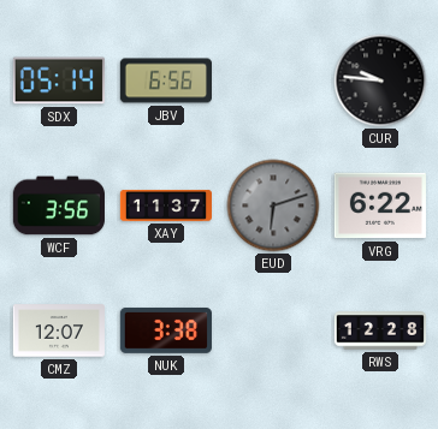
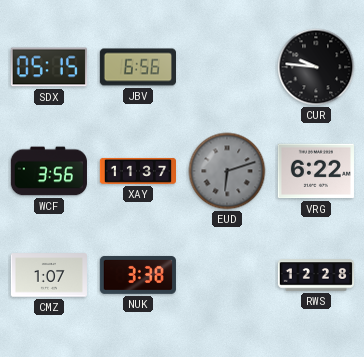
SDX: 05:14 -> 05:15 (49, 67)
CMZ: 12:07 -> 1:07 (49, 275)
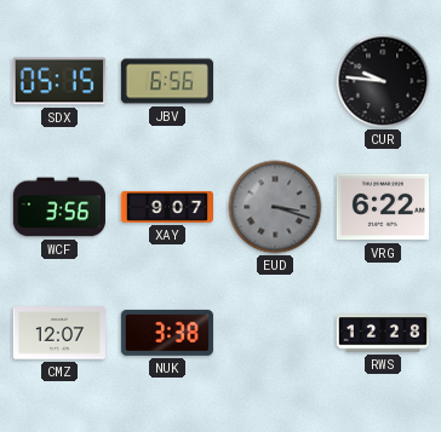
XAY: 11:37 -> 9:07 (166, 207)
EUD: 6:12 -> 3:18 (275, 207)
CMZ: 1:07 -> 12:07 (59, 333)
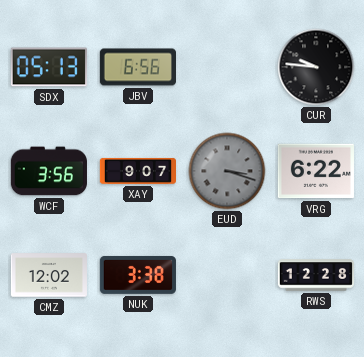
SDX: 05:15 -> 05:13 (49, 67)
CMZ: 12:07 -> 12:02 (49, 275)
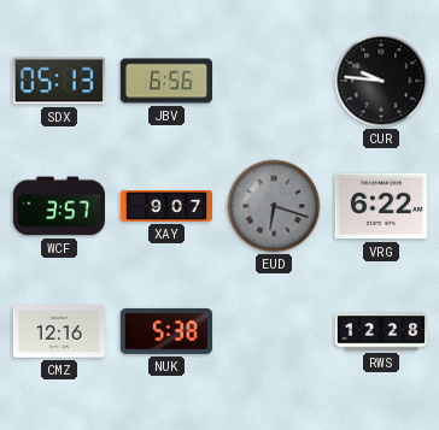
WCF: 3:56 -> 3:57 (59, 206)
EUD: 3:18 -> 6:18 (274, 206)
CMZ: 12:02 -> 12:16 (59, 331)
NUK: 3:38 -> 5:38 (166, 331)
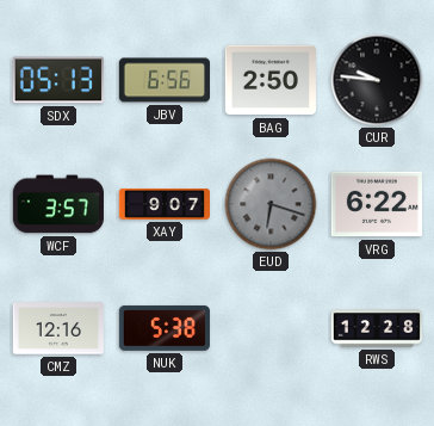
BAG: none -> 2:50 (271, 80)
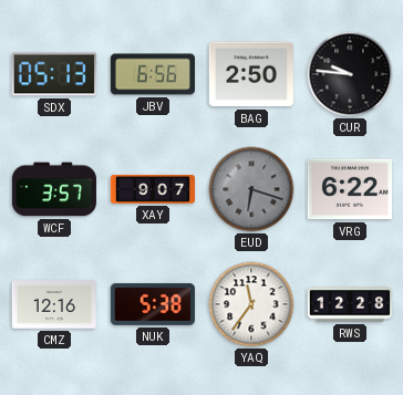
YAQ: none -> 11:36 (251, 304)
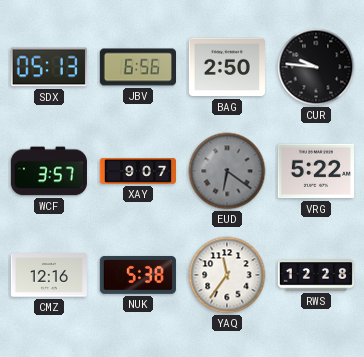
EUD: 6:18 -> 6:21 (227, 171)
VRG: 6:22 -> 5:22 (316, 171)
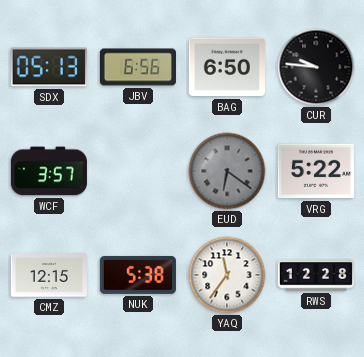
BAG: 2:50 -> 6:50 (227, 67)
XAY: 9:07 -> none (137, 171)
CMZ: 12:16 -> 12:15 (49, 275)
